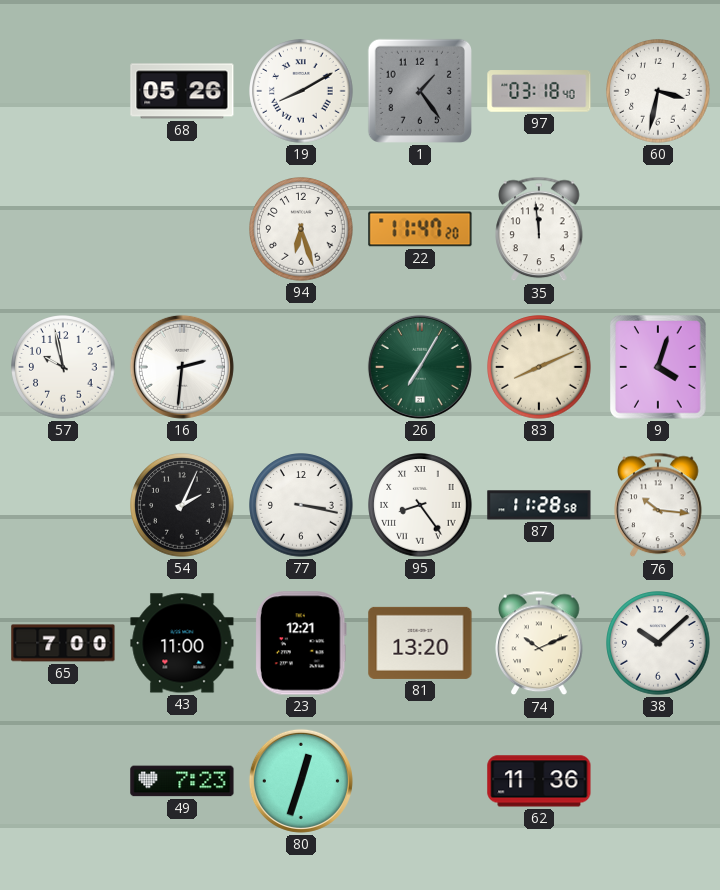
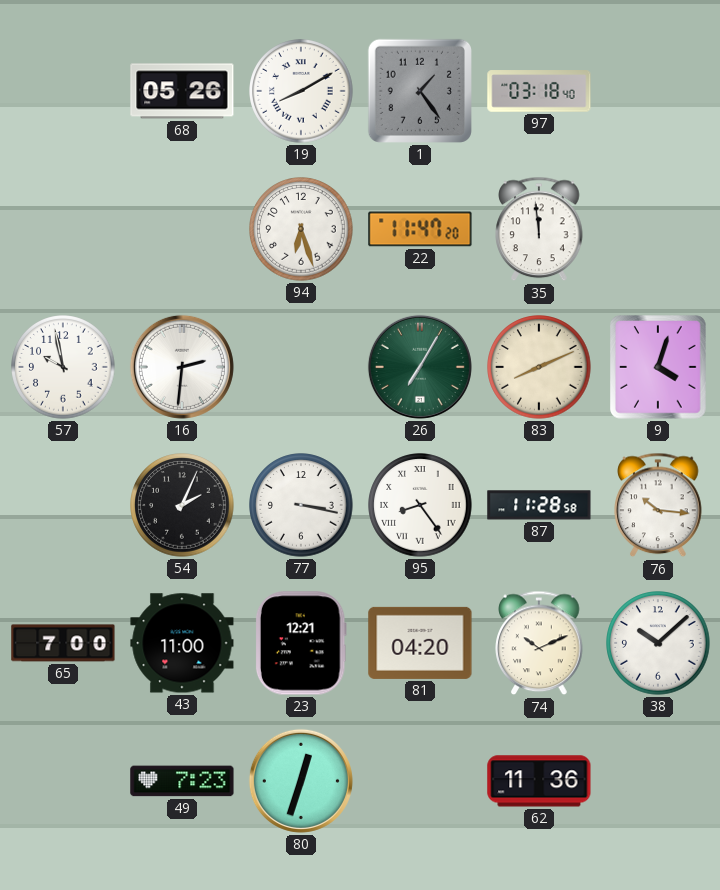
60: 3:32 -> none (658, 91)
81: 13:20 -> 04:20 (420, 643)
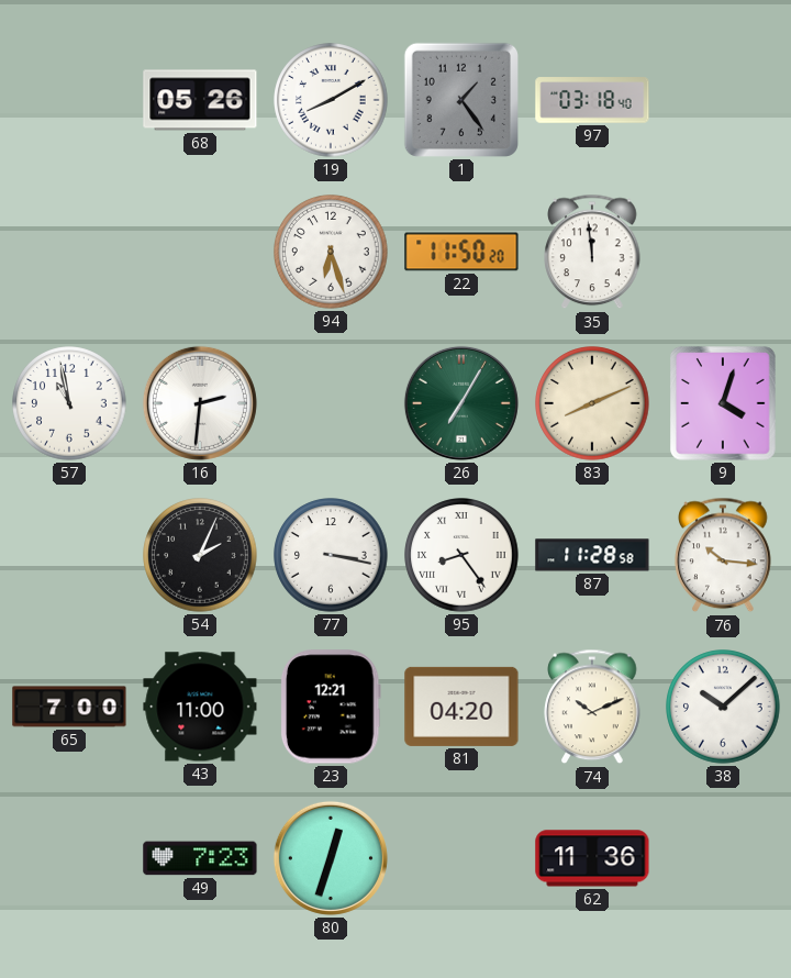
22: 11:47 -> 11:50 (461, 252)
57: 9:58 -> 10:58 (69, 403)
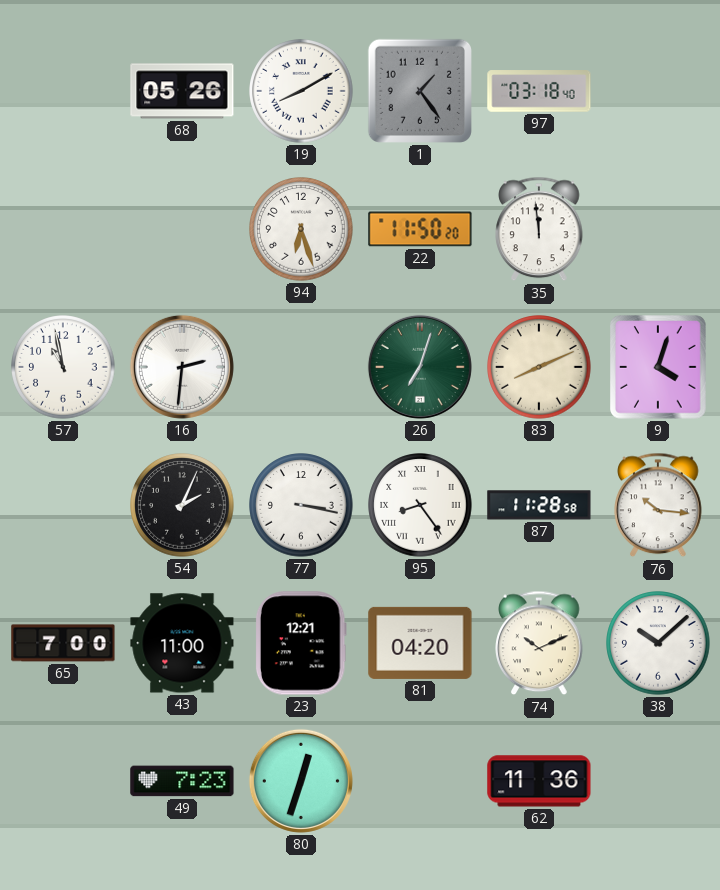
26: 7:05 -> 7:03 (420, 367)
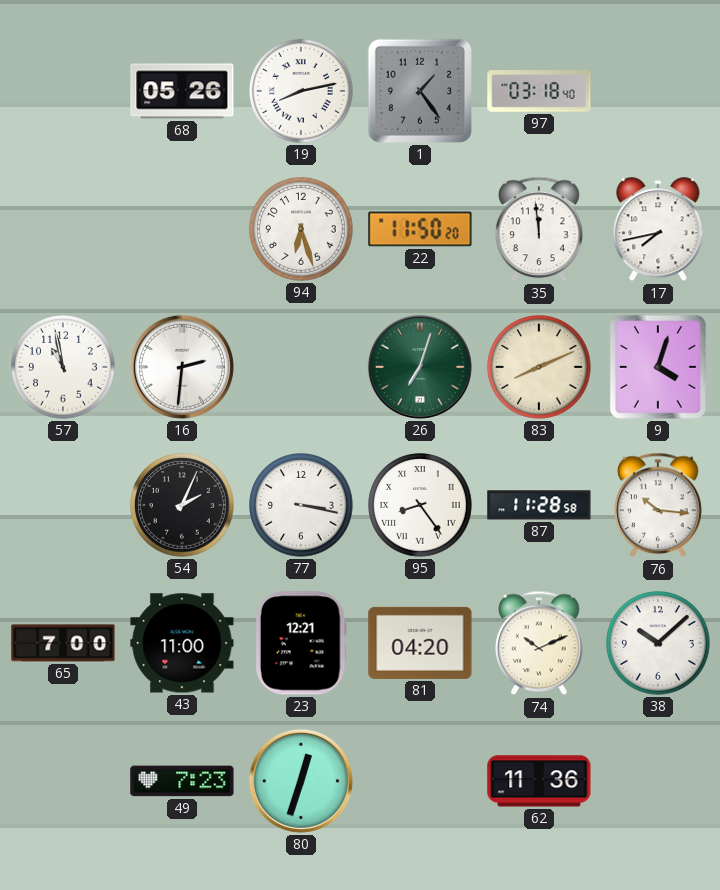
19: 8:10 -> 8:13 (301, 91)
17: none -> 7:43 (658, 230)
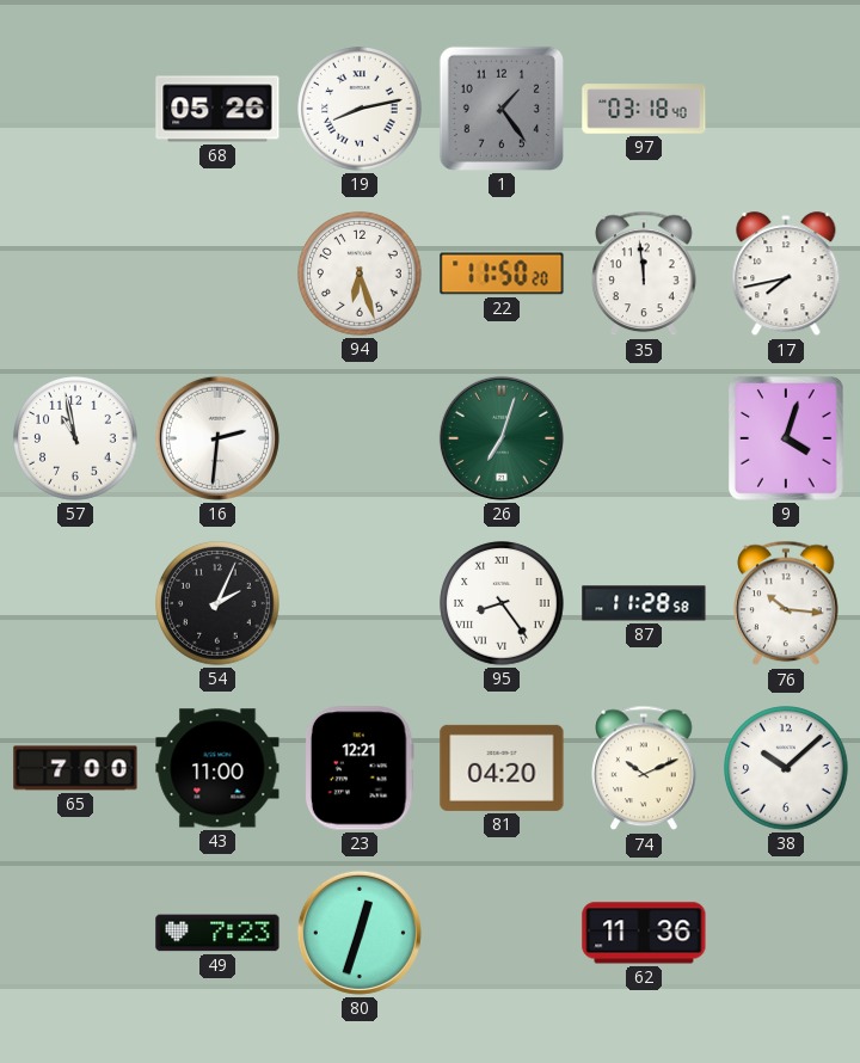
83: 8:11 -> none (539, 367)
77: 3:17 -> none (301, 505)
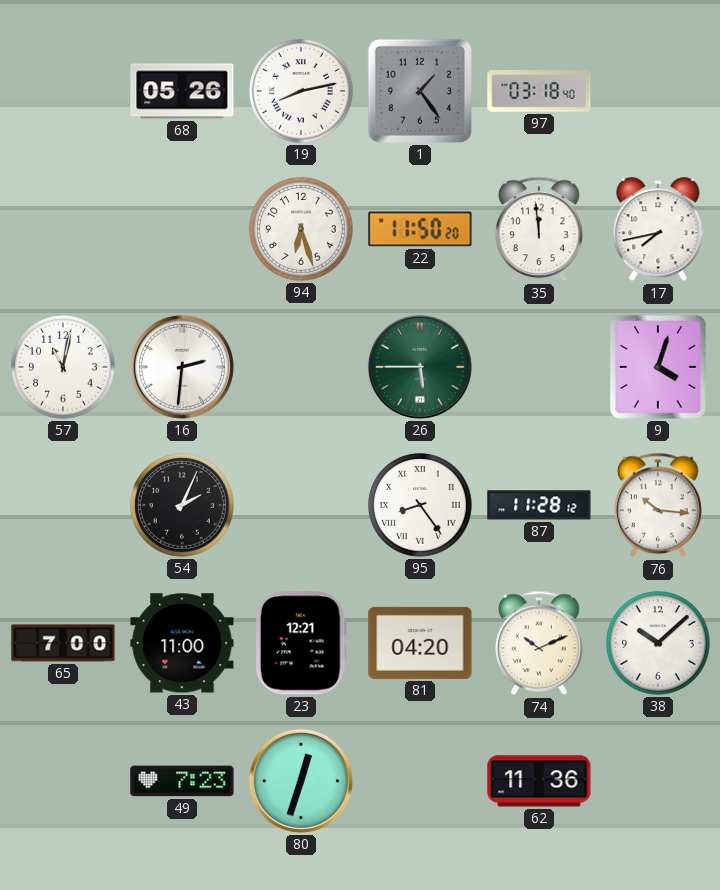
57: 10:58 -> 11:02 (63, 367)
26: 7:03 -> 5:45 (420, 367)
87: 11:28:58 -> 11:28:12 (539, 505)
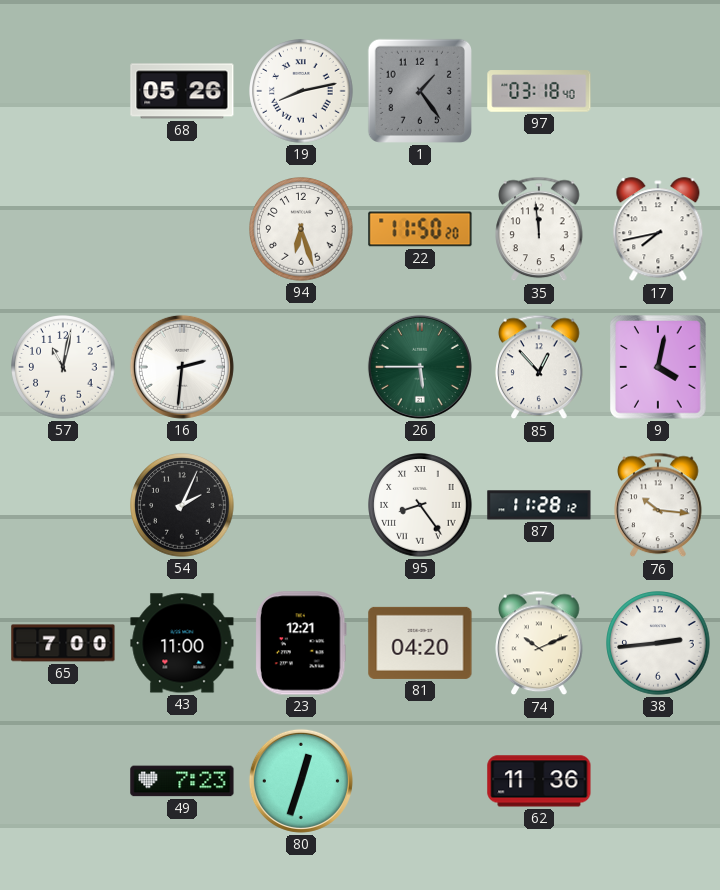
85: none -> 12:53 (539, 367)
9: 4:03 -> 4:02 (658, 367)
38: 10:08 -> 2:44 (658, 643)
